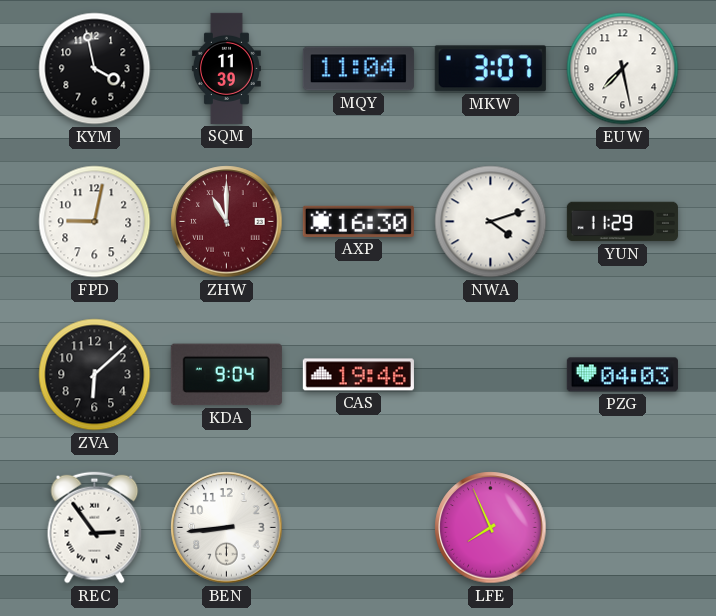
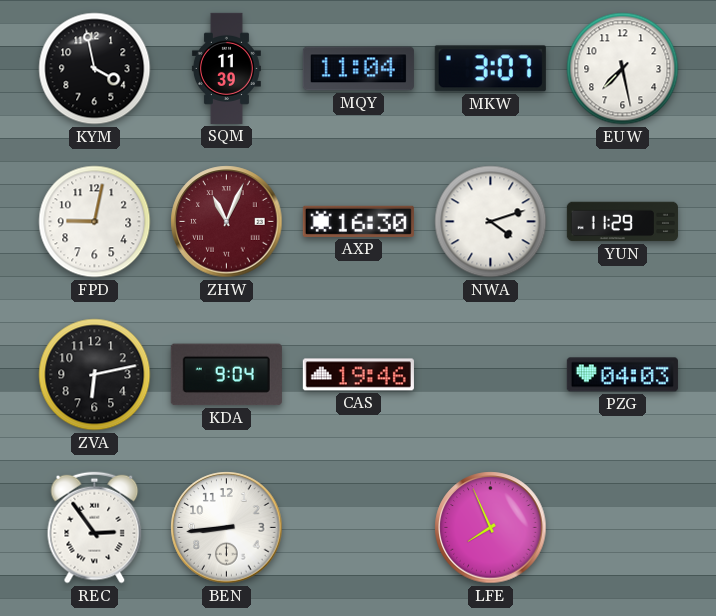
ZHW: 11:00 -> 11:04 (227, 222)
ZVA: 6:08 -> 6:13 (95, 375)
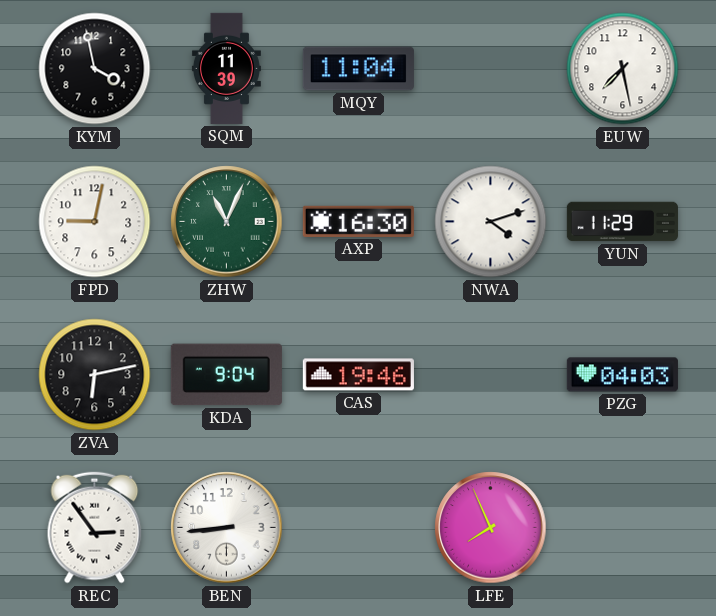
MKW: 3:07 -> none (490, 69)
ZHW dial: burgundy -> green (227, 222)
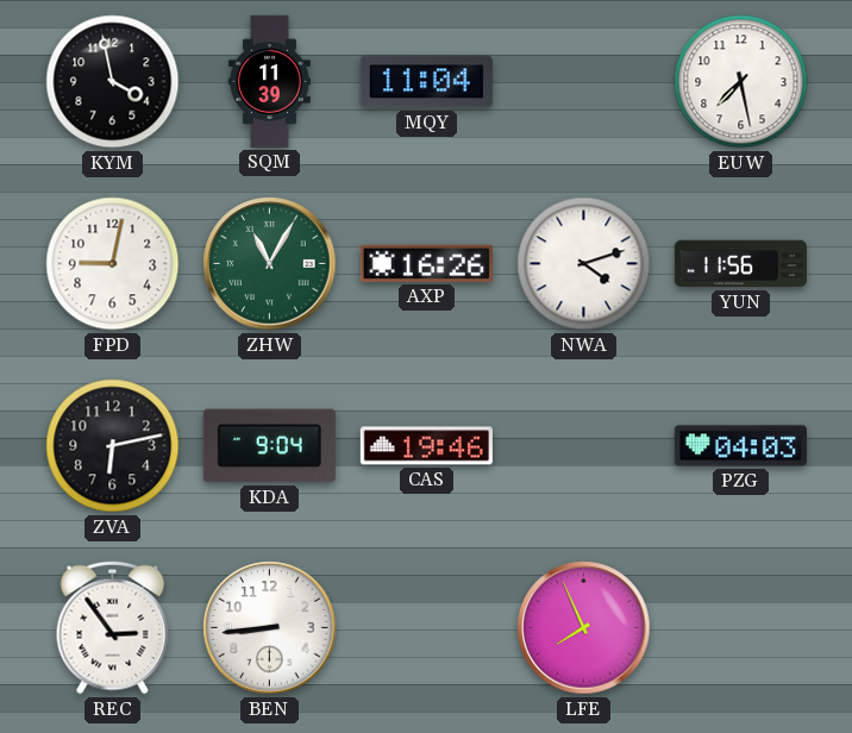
ZHW: 11:04 -> 11:05 (270, 264)
AXP: 16:30 -> 16:26 (426, 263)
YUN: 11:29 -> 11:56 (740, 264)
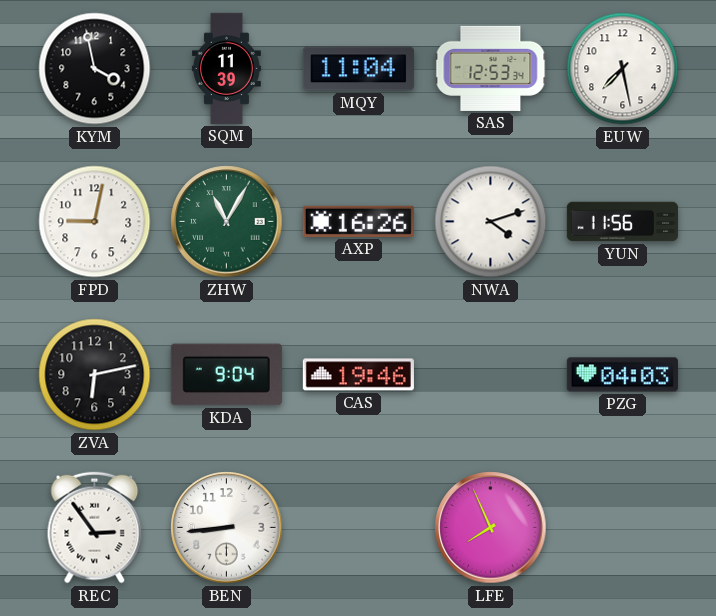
SAS: none -> 12:53 (491, 68)
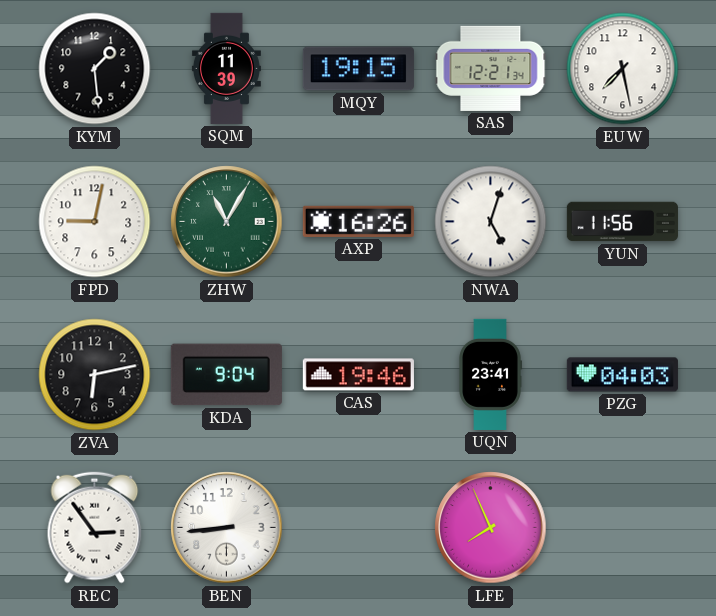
KYM: 3:58 -> 1:29 (95, 69)
MQY: 11:04 -> 19:15 (358, 69)
SAS: 12:53 -> 12:21 (491, 68)
NWA: 4:12 -> 5:03 (491, 222)
UQN: none -> 23:41 (490, 374)
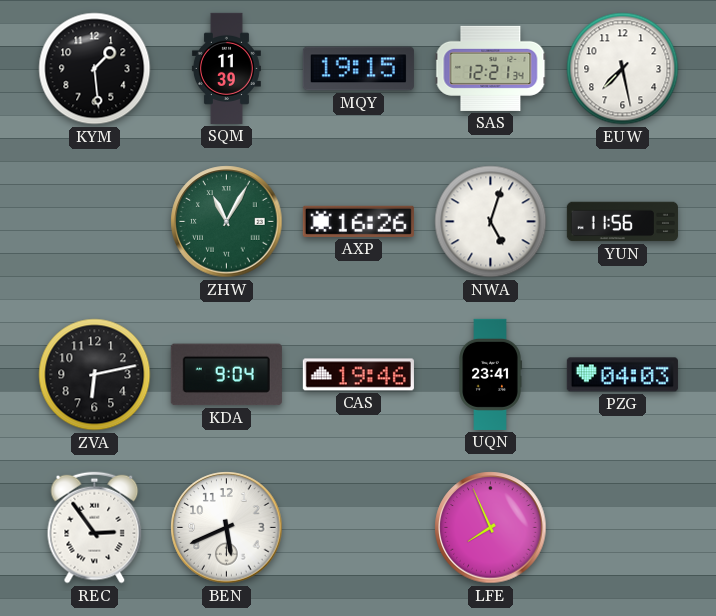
FPD: 9:02 -> none (95, 222)
BEN: 8:44 -> 5:41 (227, 528)
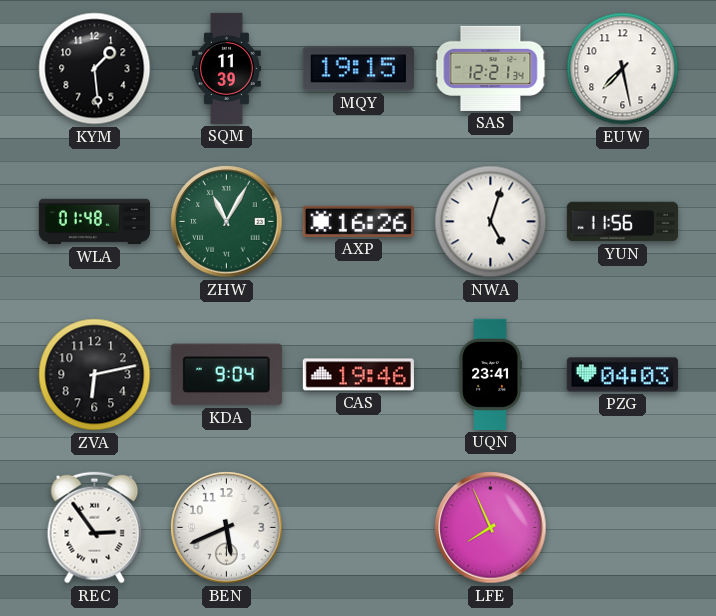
WLA: none -> 01:48 (94, 222)
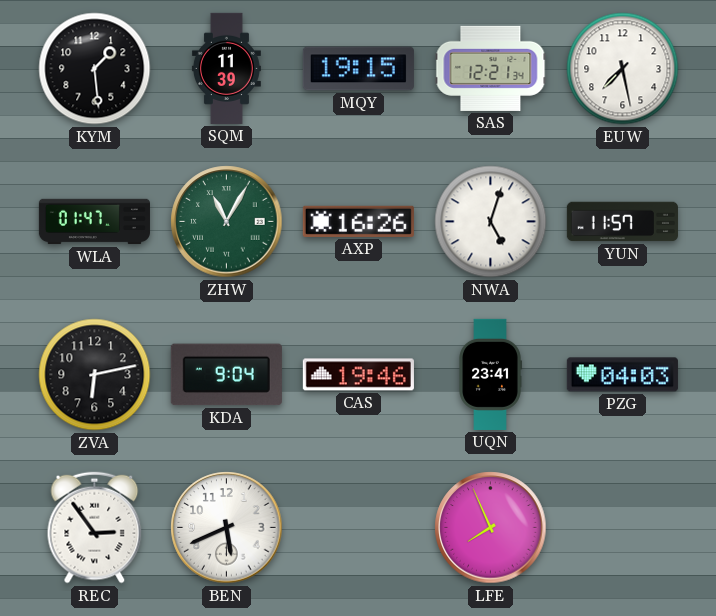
WLA: 01:48 -> 01:47 (94, 222)
YUN: 11:56 -> 11:57 (622, 222)
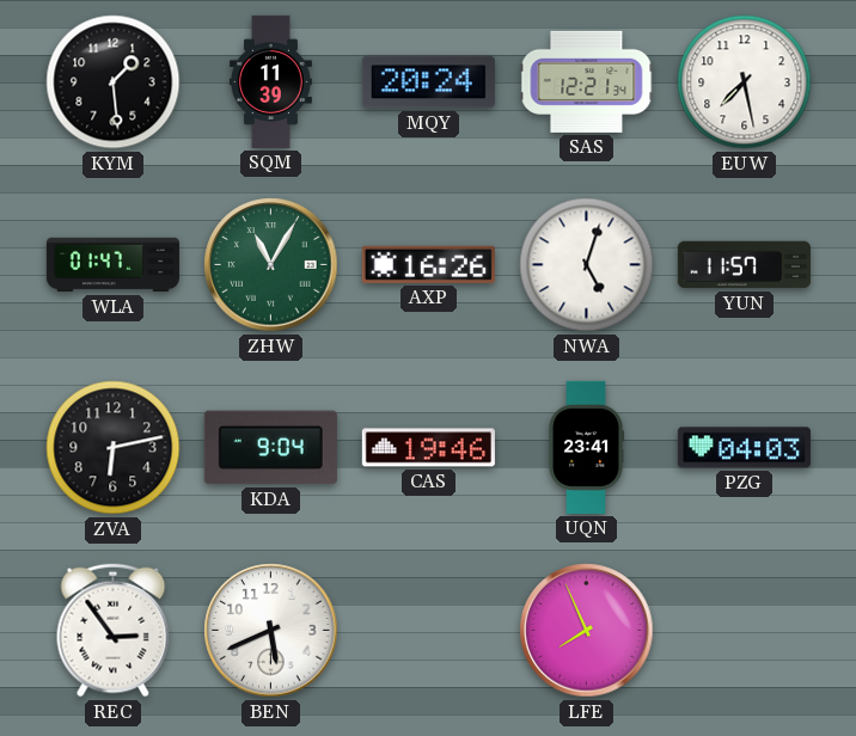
MQY: 19:15 -> 20:24 (428, 82)
